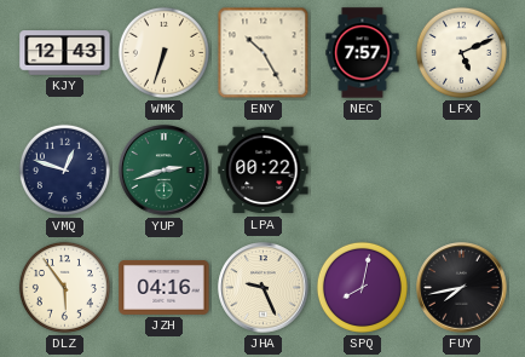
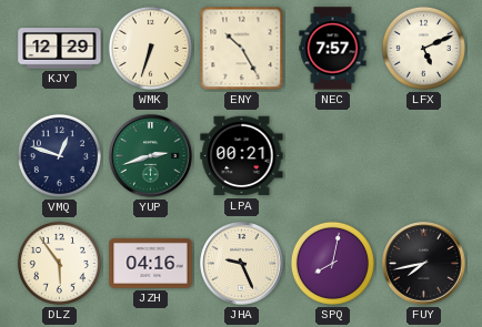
KJY: 12:43 -> 12:29 (60, 49)
LPA: 00:22 -> 00:21 (242, 156)
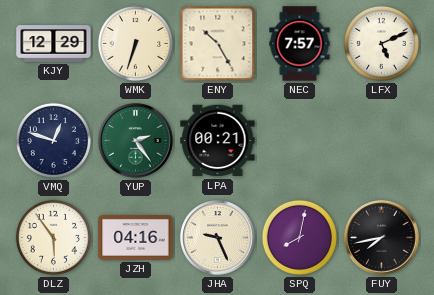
YUP: 2:42 -> 2:24 (136, 141)
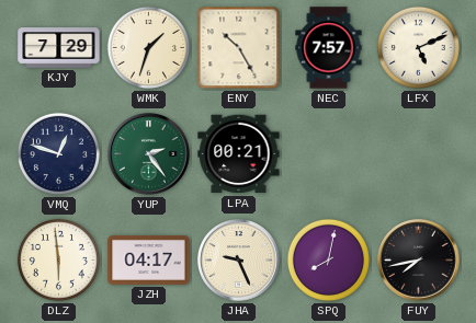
KJY: 12:29 -> 7:29 (59, 48)
WMK: 6:33 -> 1:33 (148, 47)
DLZ: 5:54 -> 5:59 (58, 259)
JZH: 04:16 -> 04:17 (149, 259)
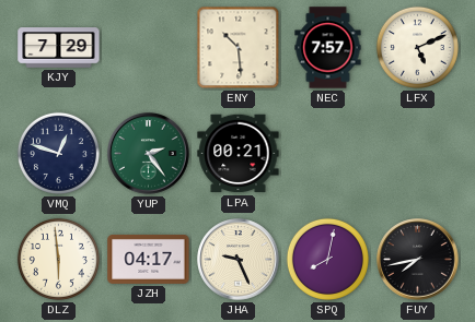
WMK: 1:33 -> none (148, 47)
ENY: 10:25 -> 10:29 (239, 48)
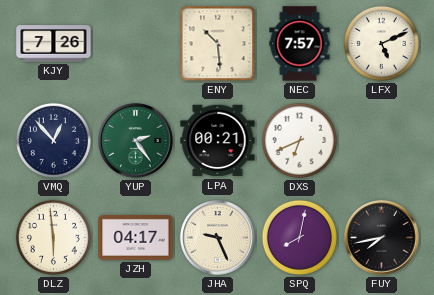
KJY: 7:29 -> 7:26 (54, 44)
VMQ: 12:48 -> 12:53 (53, 140)
DXS: none -> 6:41 (299, 140)
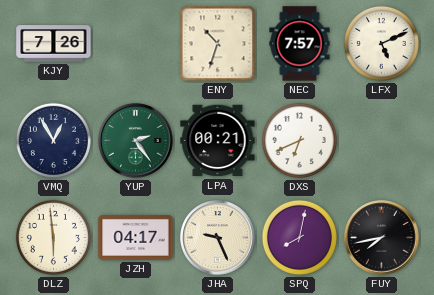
ENY: 10:29 -> 10:33 (218, 44)
VMQ: 12:53 -> 12:55 (53, 140)
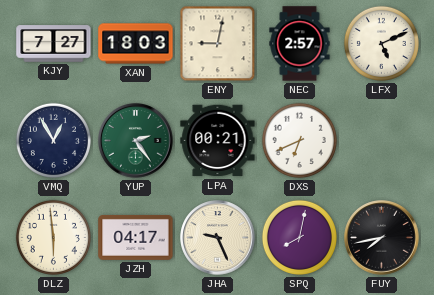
KJY: 7:26 -> 7:27 (54, 44)
XAN: none -> 18:03 (136, 44)
ENY: 10:33 -> 9:02 (218, 44)
NEC: 7:57 -> 2:57 (300, 44)
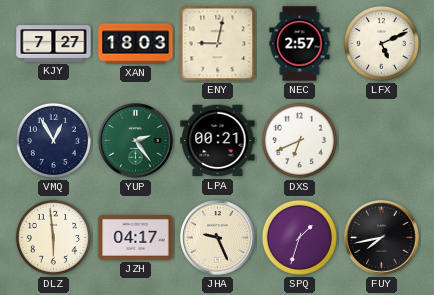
SPQ: 8:02 -> 1:33 (299, 237)
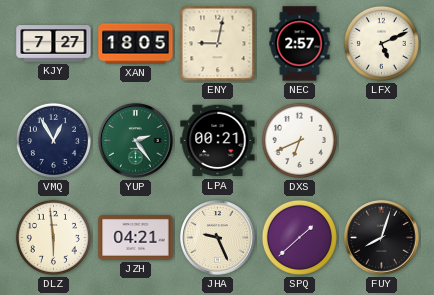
XAN: 18:03 -> 18:05 (136, 44)
JZH: 04:17 -> 04:21 (136, 237)
SPQ: 1:33 -> 1:38 (299, 237)
FUY: 7:43 -> 8:03 (382, 238)
